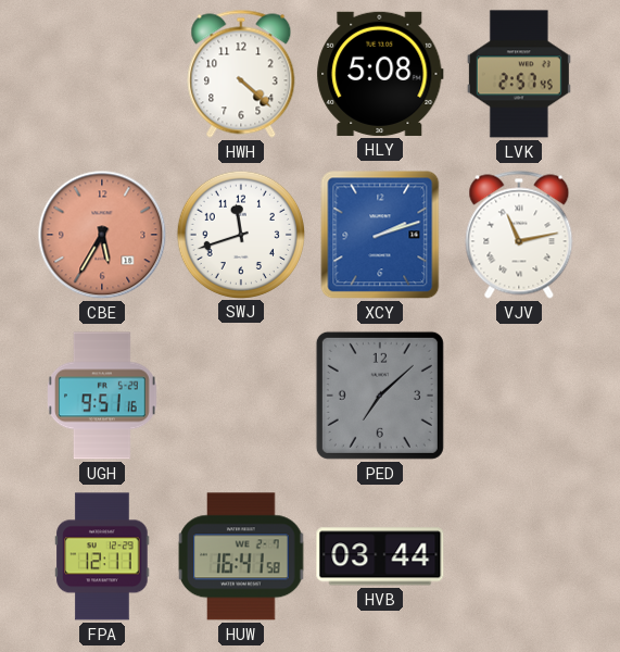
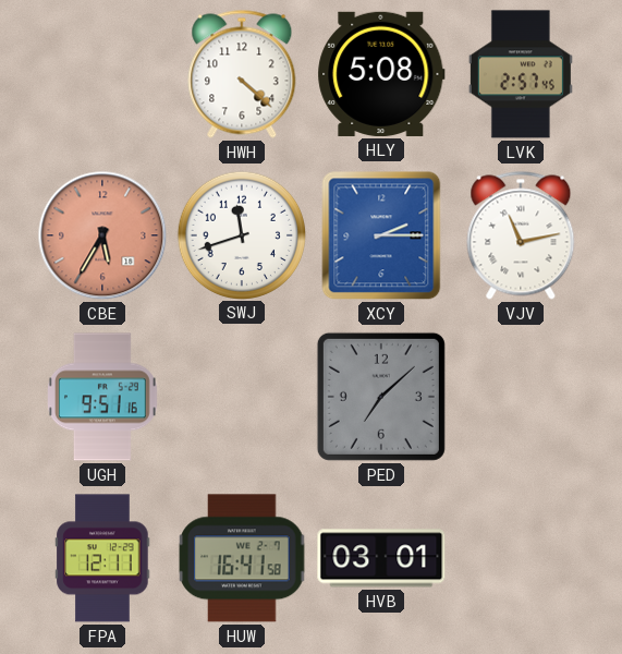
XCY: 2:12 -> 2:15 (381, 235)
HVB: 03:44 -> 03:01 (381, 558)
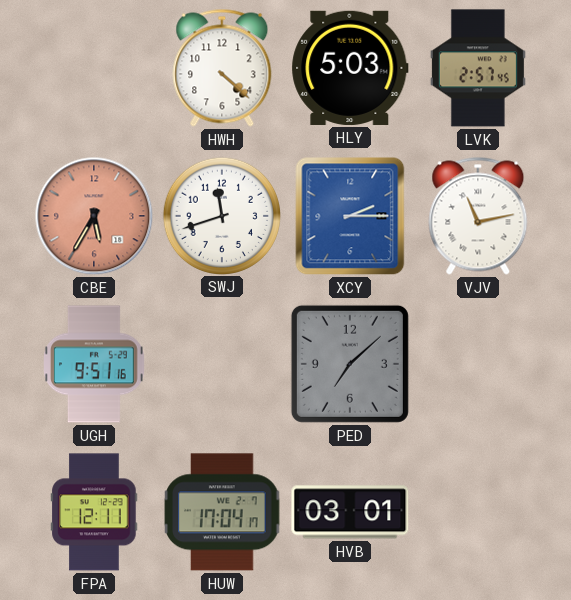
HLY: 5:08 -> 5:03 (350, 68)
HUW: 16:41 -> 17:04 (222, 512)
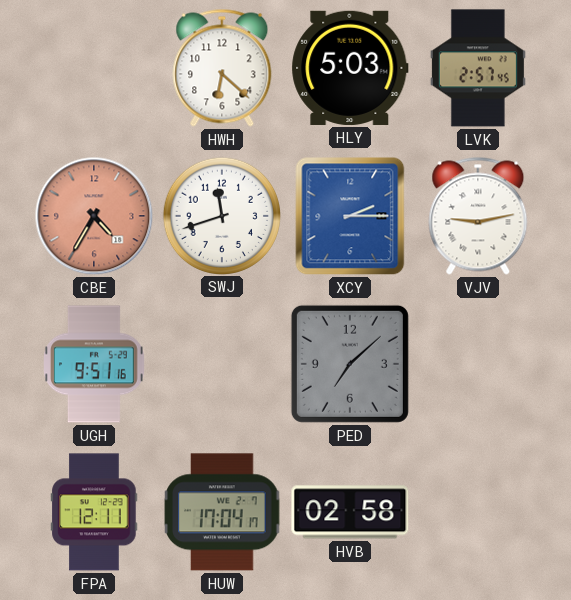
HWH: 4:22 -> 6:22 (222, 68)
CBE: 5:35 -> 4:35 (94, 216)
VJV: 11:13 -> 9:13 (478, 216)
HVB: 03:01 -> 02:58 (350, 512)
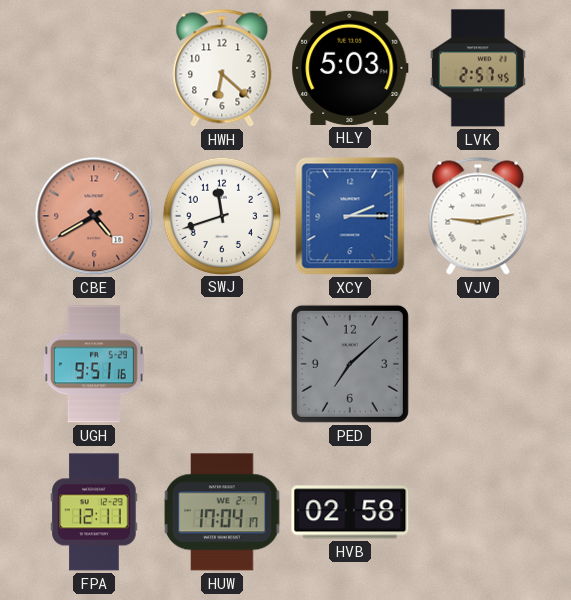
CBE: 4:35 -> 4:40 (94, 216)
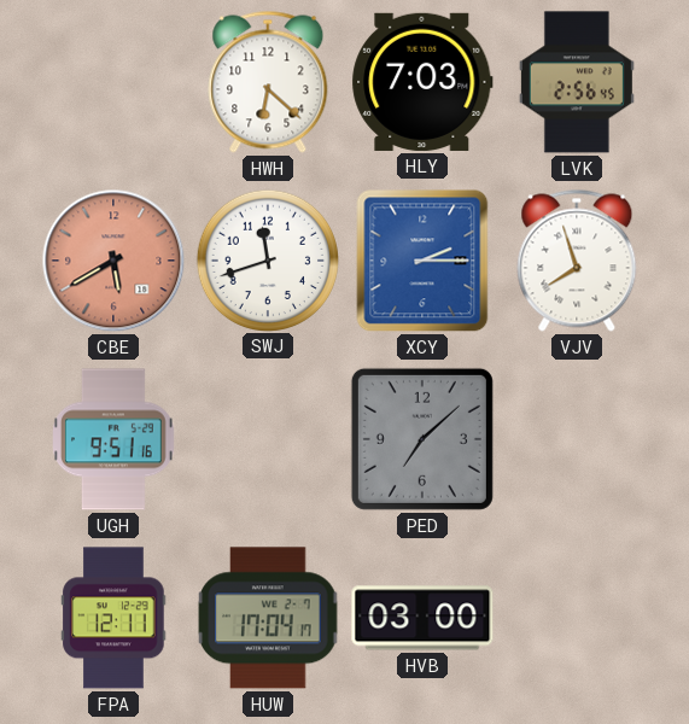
HLY: 5:03 -> 7:03 (422, 82)
LVK: 2:57 -> 2:56 (577, 82)
CBE: 4:40 -> 5:40 (113, 261)
VJV: 9:13 -> 7:57 (577, 261)
HVB: 02:58 -> 03:00 (422, 618)
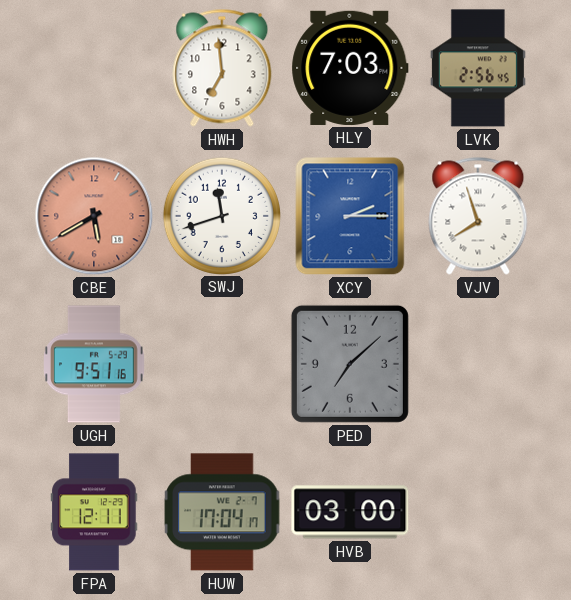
HWH: 6:22 -> 6:59 (222, 68)
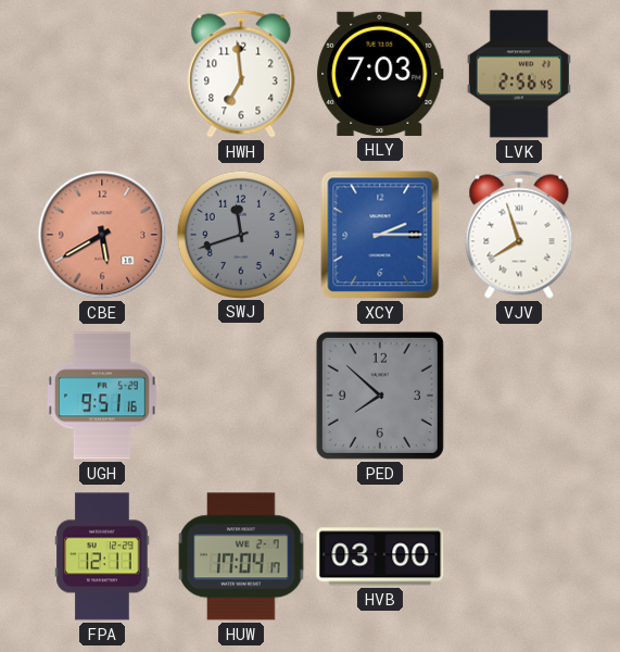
SWJ dial: white -> grey (240, 234)
PED: 7:08 -> 7:52 (380, 396)
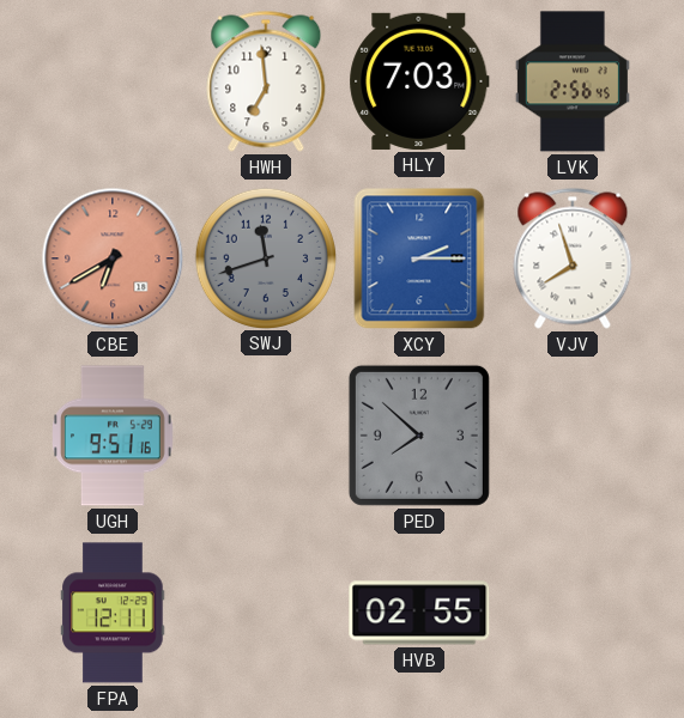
CBE: 5:40 -> 6:40 (113, 258)
HUW: 17:04 -> none (241, 556)
HVB: 03:00 -> 02:55 (419, 613)
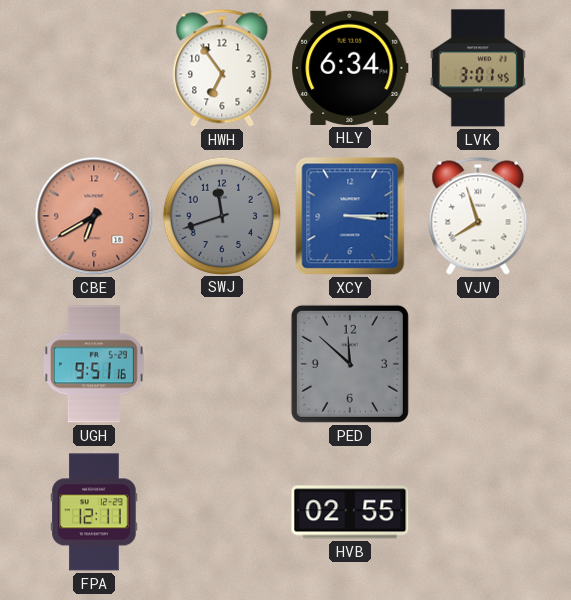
HWH: 6:59 -> 6:54 (222, 68)
HLY: 7:03 -> 6:34 (350, 68)
LVK: 2:56 -> 3:01 (478, 68)
XCY: 2:15 -> 3:15 (350, 216)
PED: 7:52 -> 11:52 (350, 364)
